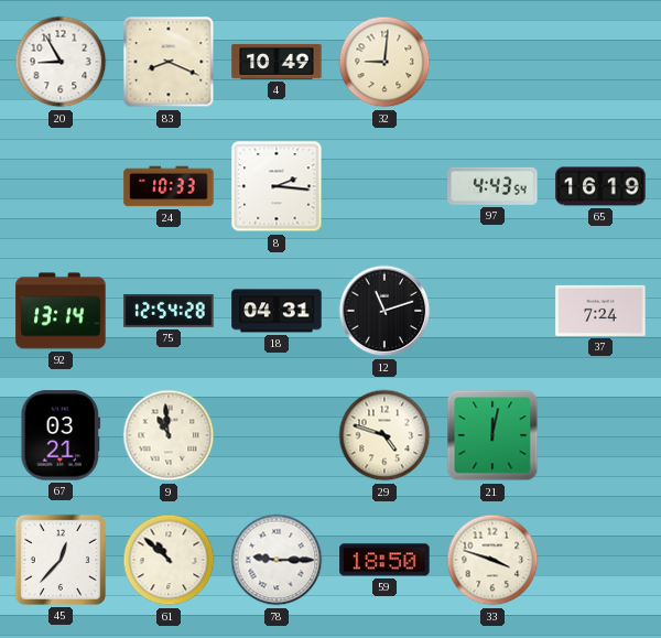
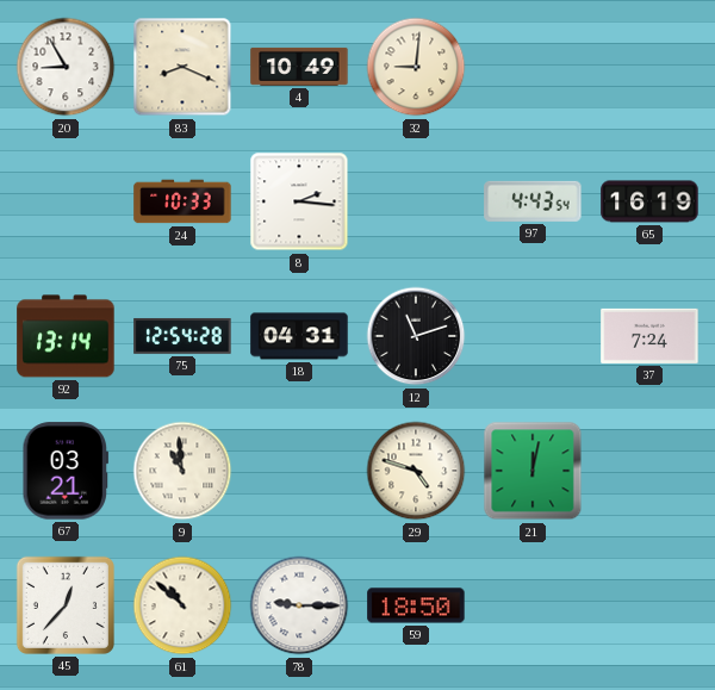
33: 3:48 -> none (492, 560)
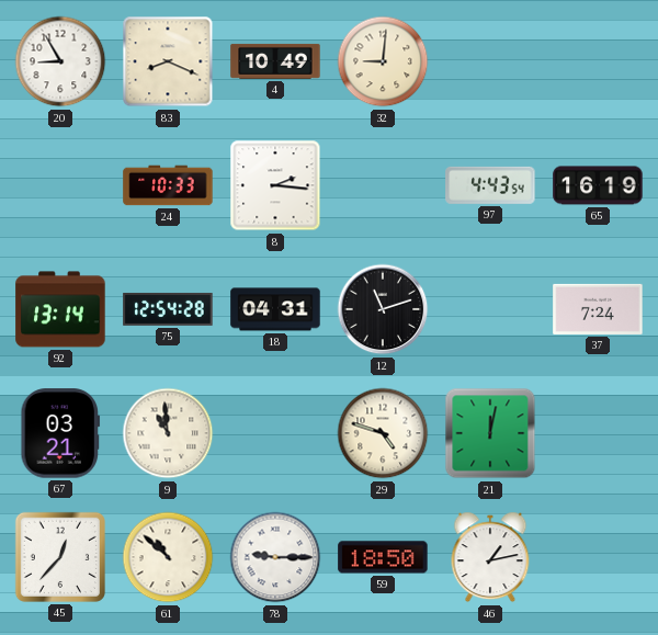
46: none -> 1:13 (490, 557)
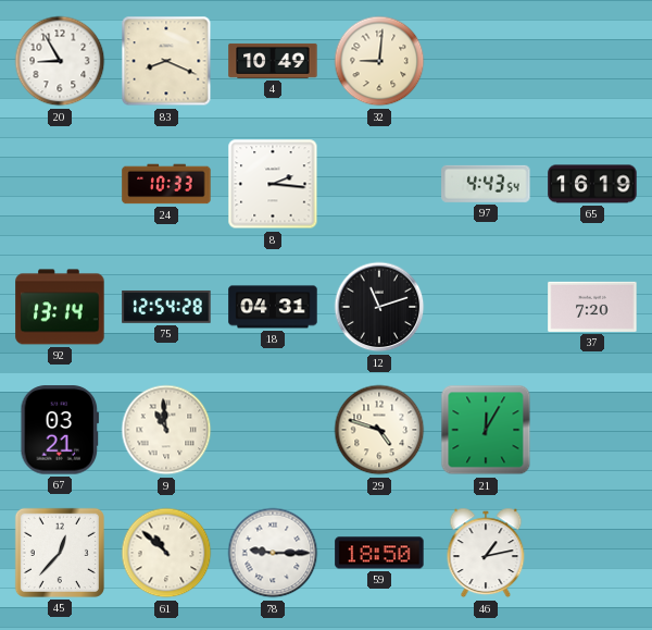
37: 7:24 -> 7:20 (592, 307)
21: 12:02 -> 12:05 (486, 430)
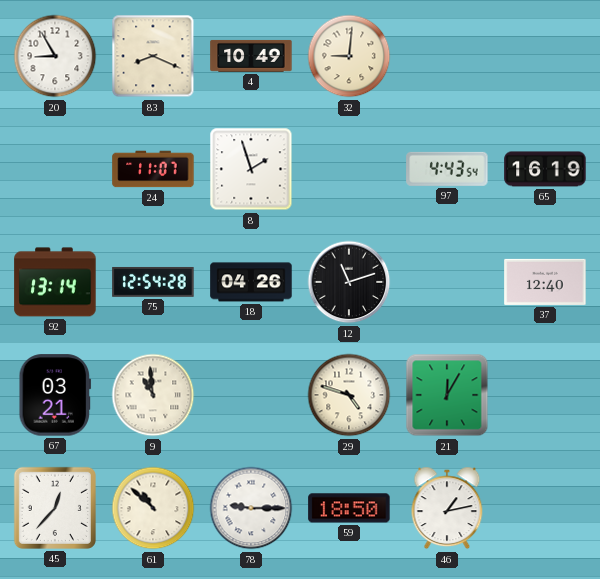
24: 10:33 -> 11:07 (153, 169)
8: 2:16 -> 1:57 (251, 169)
18: 04:31 -> 04:26 (251, 282)
37: 7:20 -> 12:40 (545, 282)
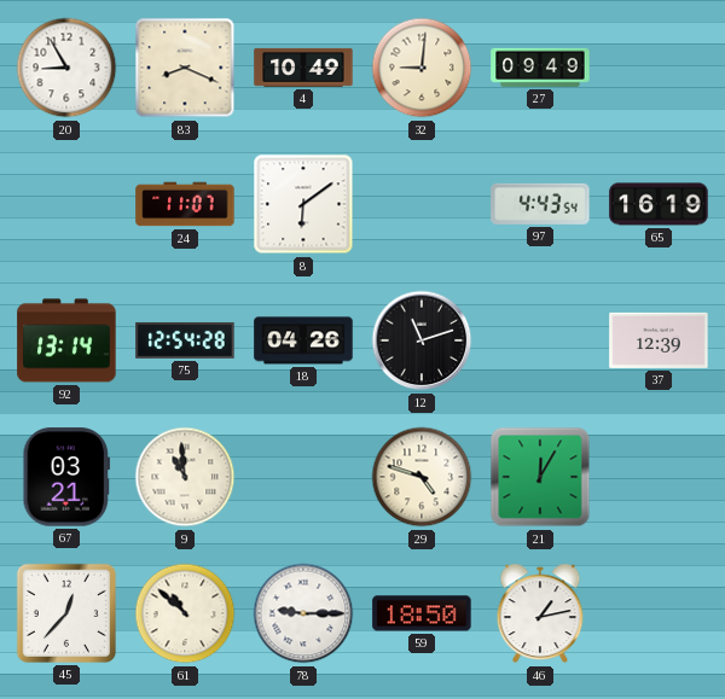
27: none -> 09:49 (540, 68)
8: 1:57 -> 6:09 (303, 204)
37: 12:40 -> 12:39 (659, 340)
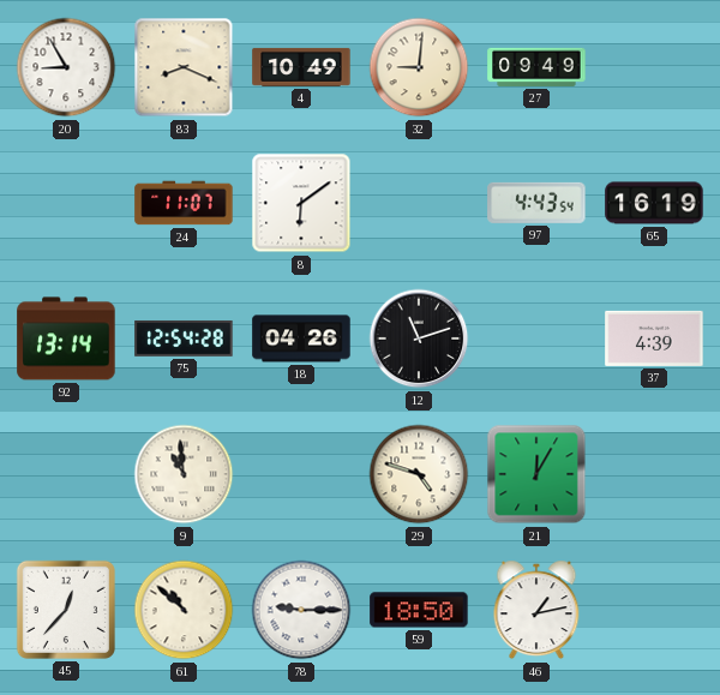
37: 12:39 -> 4:39 (654, 338)
67: 03:21 -> none (66, 477)
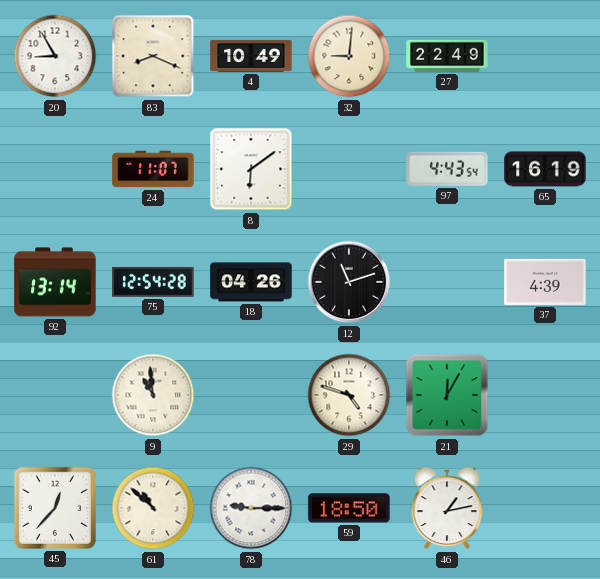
27: 09:49 -> 22:49 (447, 56)
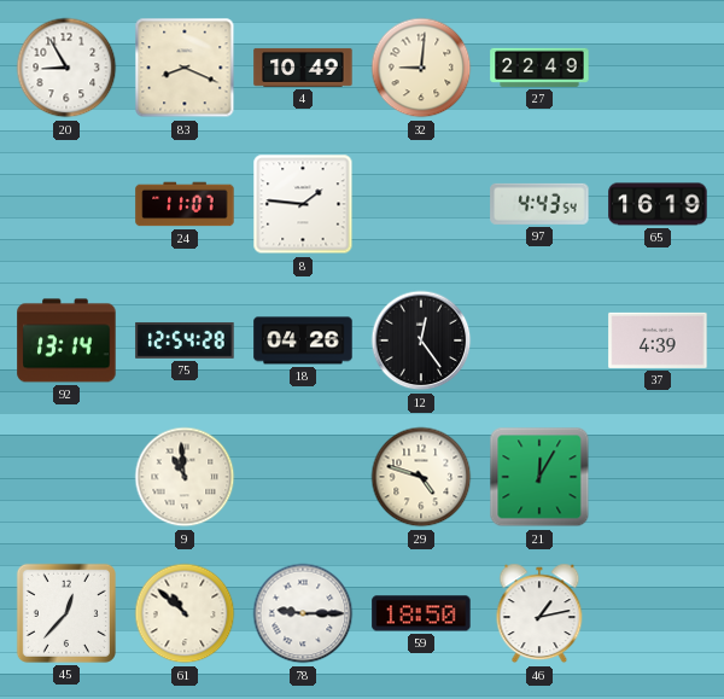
8: 6:09 -> 1:46 (303, 204)
12: 11:12 -> 12:24 (421, 340)
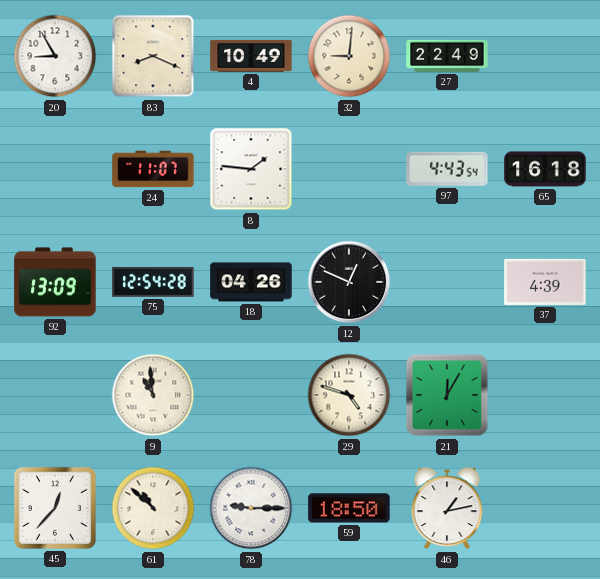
65: 16:19 -> 16:18 (545, 169)
92: 13:14 -> 13:09 (55, 282)
12: 12:24 -> 12:49 (349, 282)
